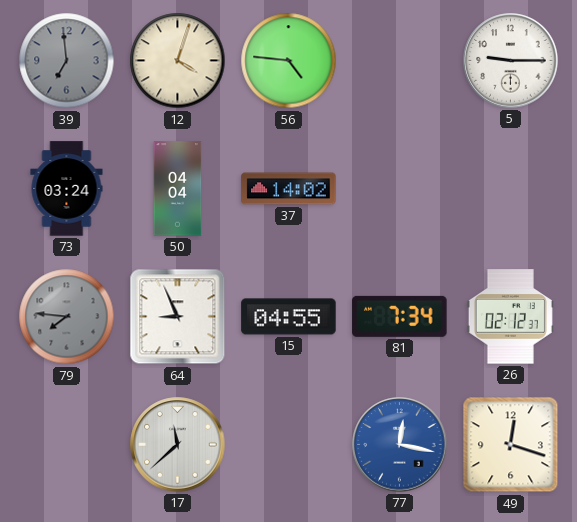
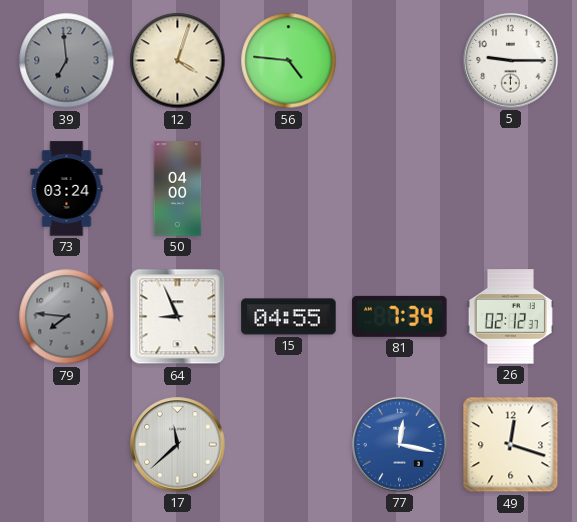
50: 04:04 -> 04:00 (178, 189)
37: 14:02 -> none (289, 189)
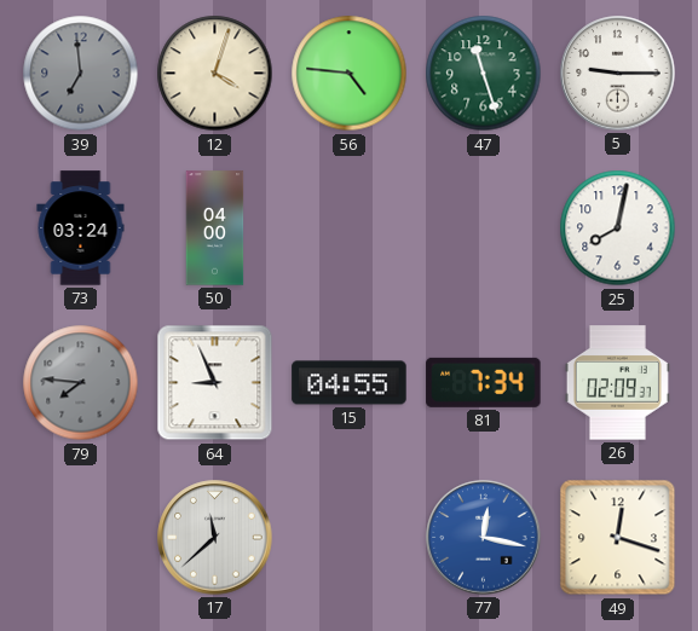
47: none -> 11:27 (484, 74)
25: none -> 8:02 (618, 228)
26: 02:12 -> 02:09 (617, 383)
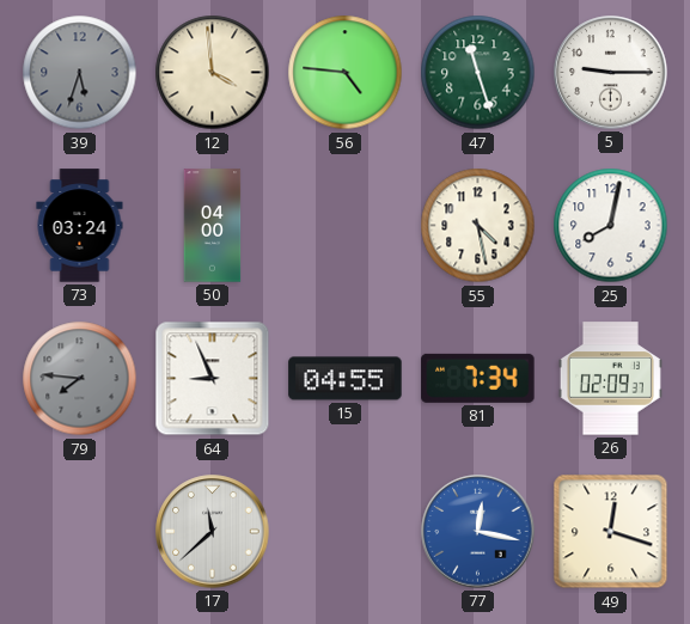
39: 6:59 -> 5:33 (80, 73)
12: 4:03 -> 3:59 (213, 73)
55: none -> 4:28 (478, 226)
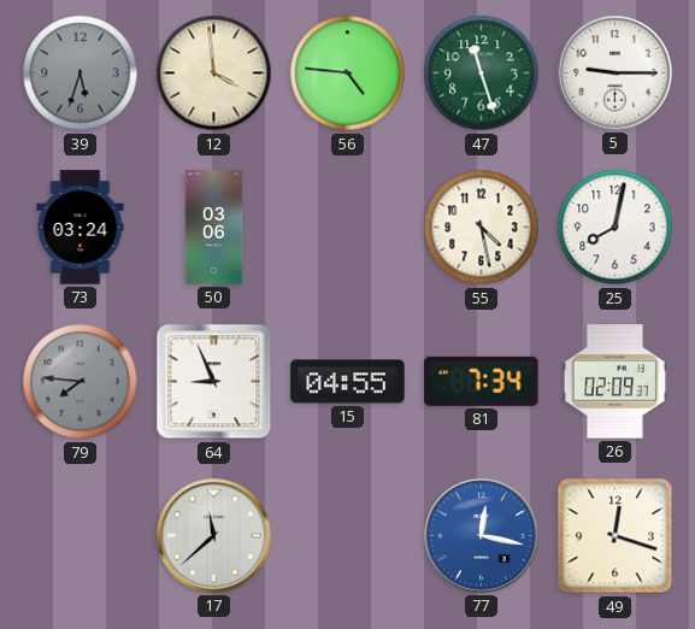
50: 04:00 -> 03:06 (214, 228)
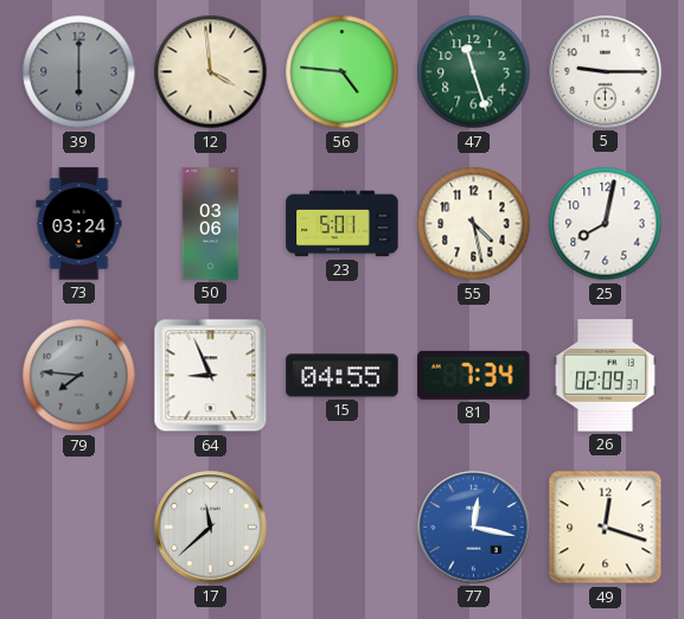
39: 5:33 -> 6:00 (79, 72)
23: none -> 5:01 (343, 224)
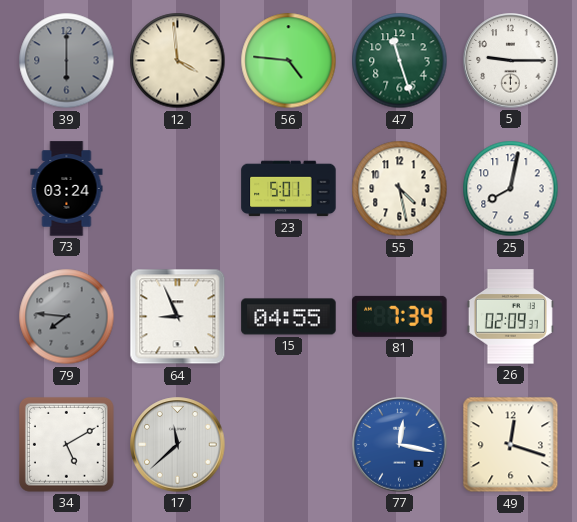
50: 03:06 -> none (211, 224)
34: none -> 5:10 (66, 444)
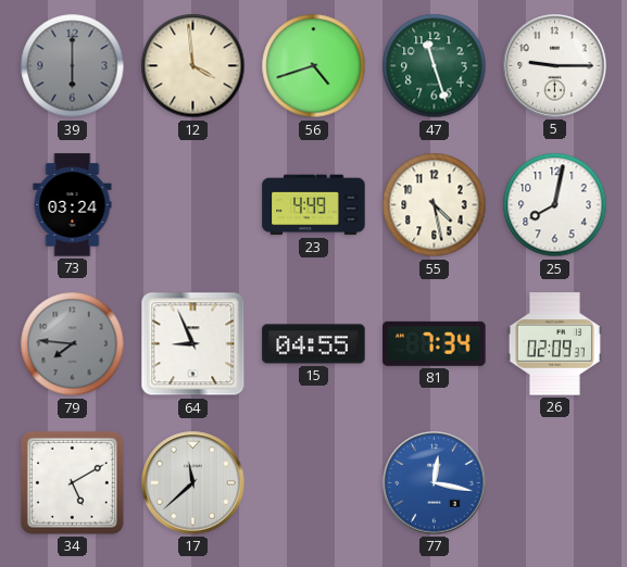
56: 4:46 -> 4:42 (314, 66)
23: 5:01 -> 4:49 (314, 205)
49: 12:18 -> none (511, 445)
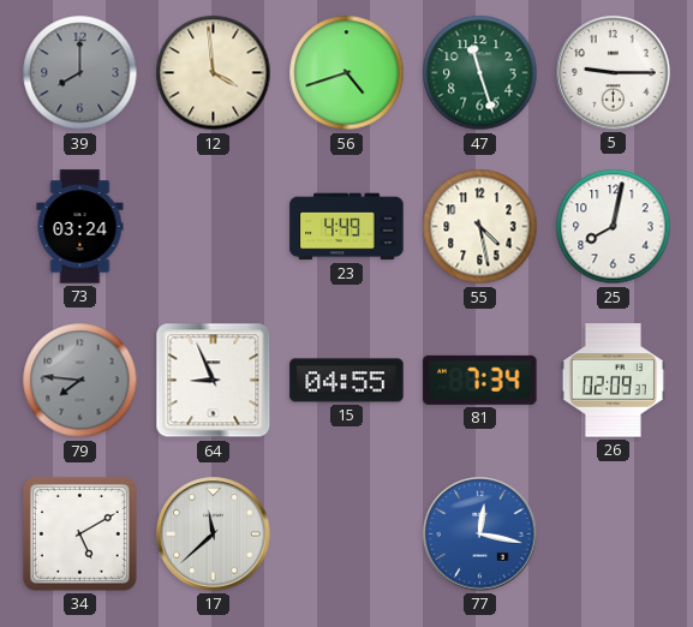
39: 6:00 -> 8:00 (80, 73)
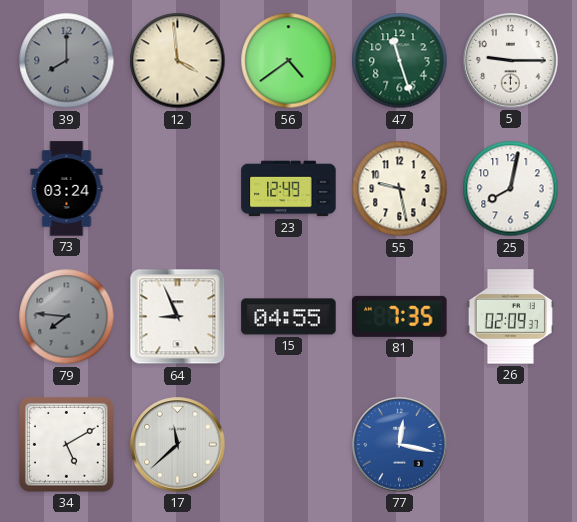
56: 4:42 -> 4:39 (289, 61)
23: 4:49 -> 12:49 (289, 189)
55: 4:28 -> 9:28 (400, 189)
81: 7:34 -> 7:35 (400, 316)
